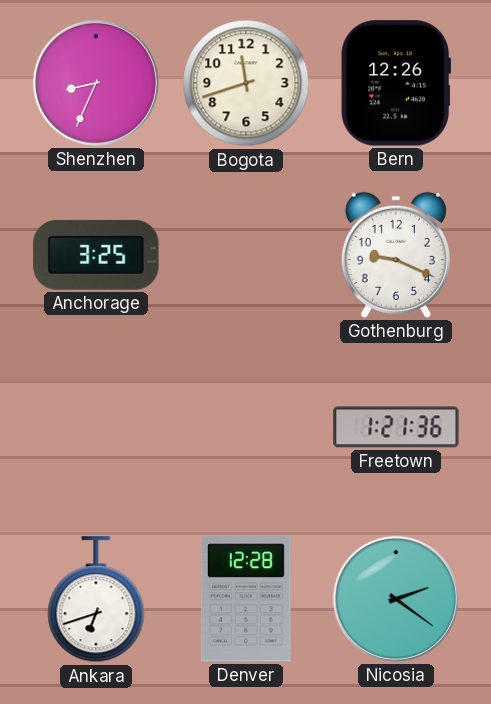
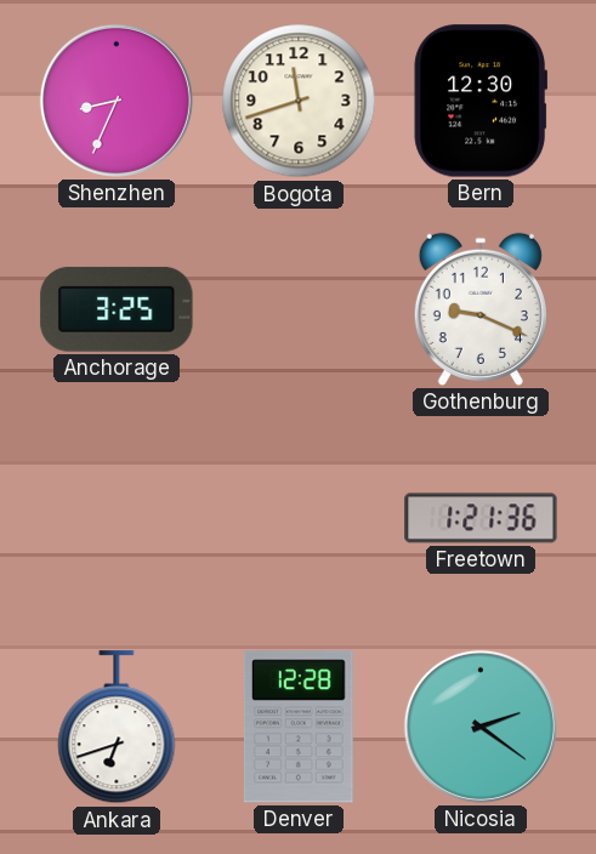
Bern: 12:26 -> 12:30 (479, 101)
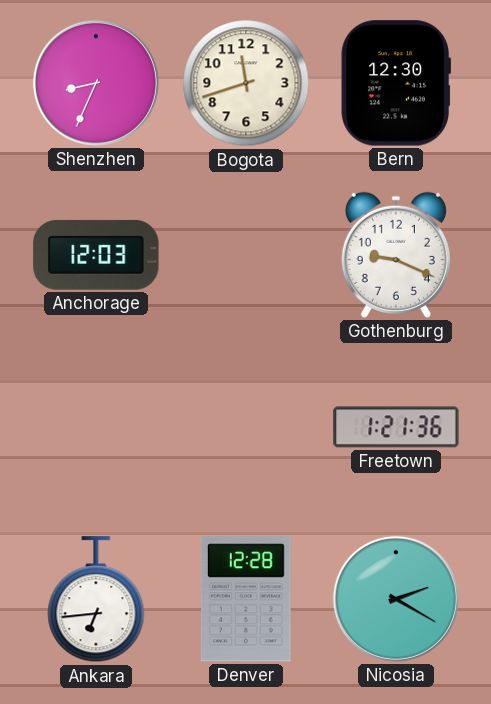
Anchorage: 3:25 -> 12:03 (96, 255)
Ankara: 6:42 -> 6:44 (96, 600)
Nicosia: 2:21 -> 2:20 (396, 599)
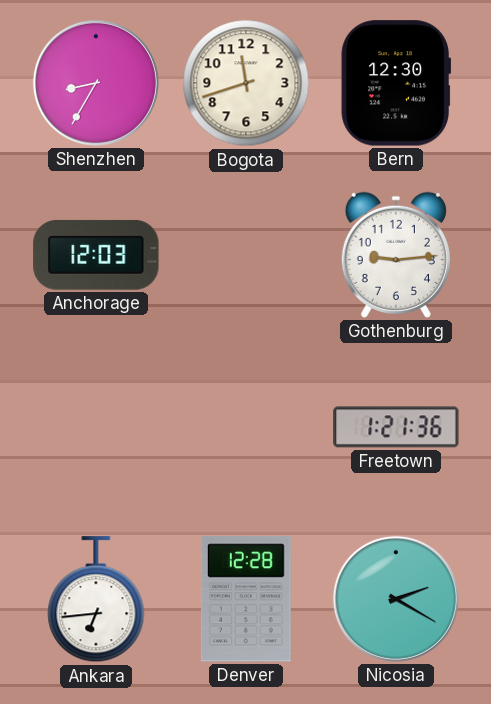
Shenzhen: 8:34 -> 8:35 (96, 83)
Gothenburg: 9:19 -> 9:14 (396, 255)
